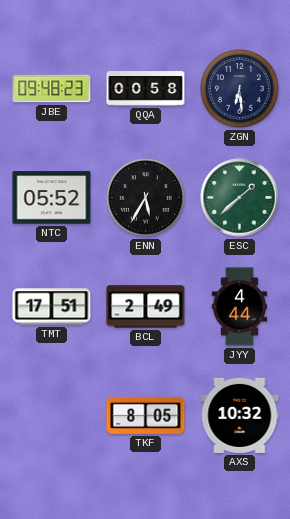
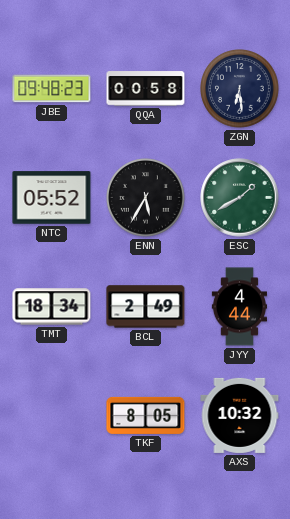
ESC: 1:38 -> 1:40 (240, 198)
TMT: 17:51 -> 18:34 (52, 307)
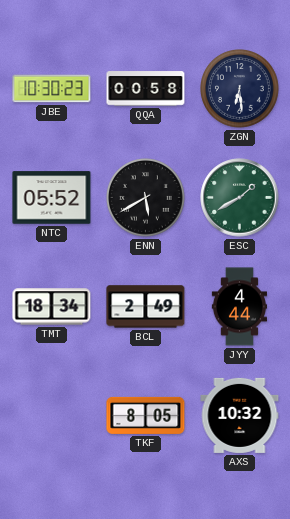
JBE: 09:48 -> 10:30 (52, 89)
ENN: 5:35 -> 5:40 (146, 198)
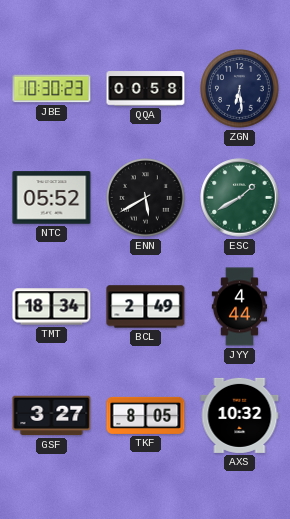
GSF: none -> 3:27 (52, 416)
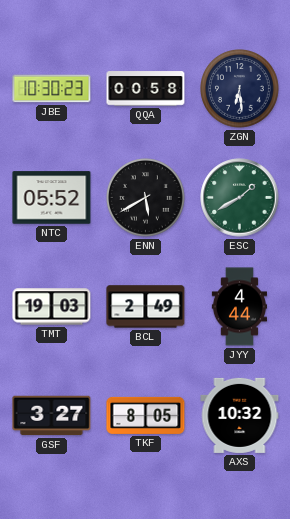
TMT: 18:34 -> 19:03 (52, 307)
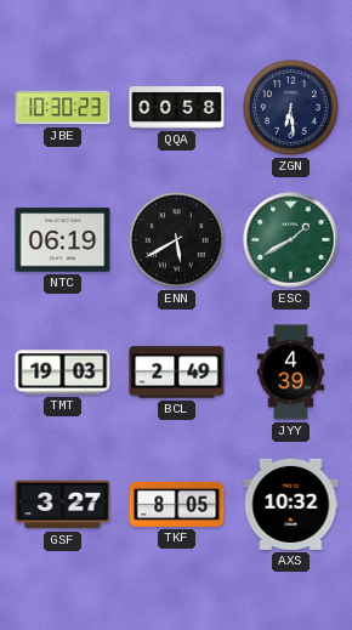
NTC: 05:52 -> 06:19 (63, 240)
JYY: 4:44 -> 4:39 (290, 373)
